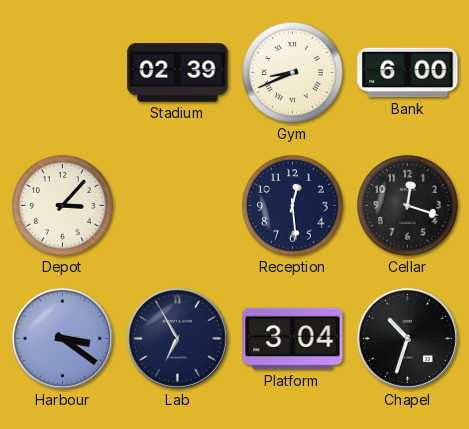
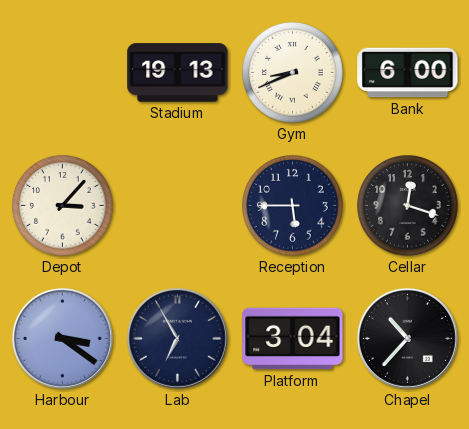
Stadium: 02:39 -> 19:13 (178, 73)
Reception: 12:29 -> 5:45 (293, 206)
Chapel: 10:33 -> 10:37 (407, 338)
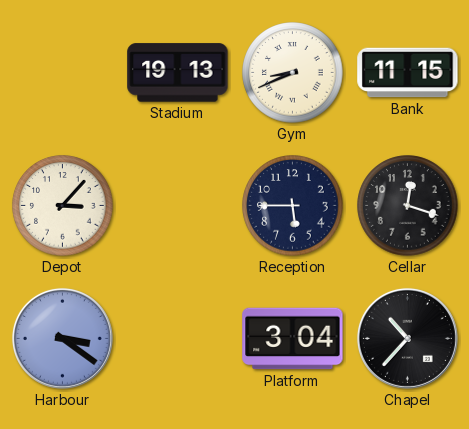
Bank: 6:00 -> 11:15 (408, 73)
Lab: 6:55 -> none (177, 338)
